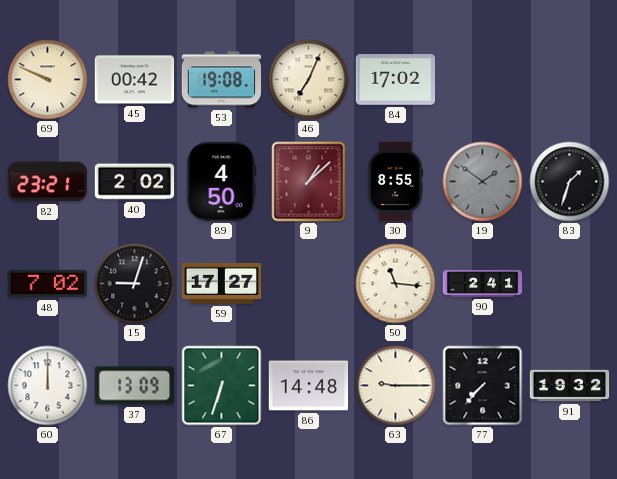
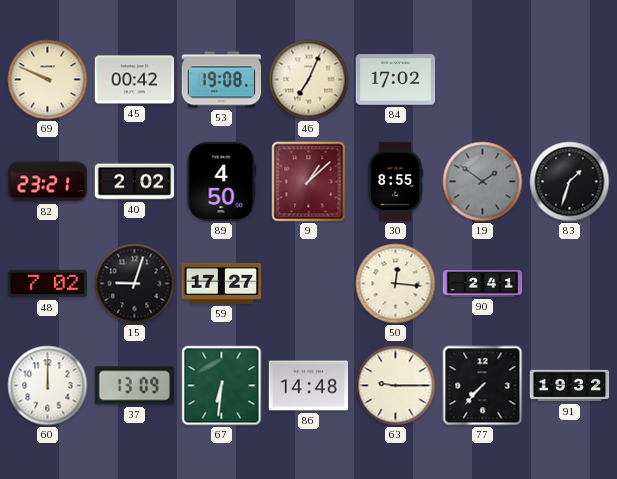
50: 11:16 -> 12:16 (396, 284)
67: 6:33 -> 6:31 (222, 386)
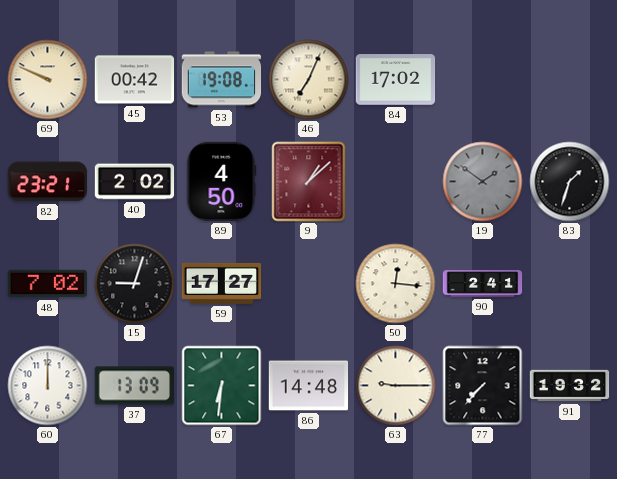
30: 8:55 -> none (395, 182)
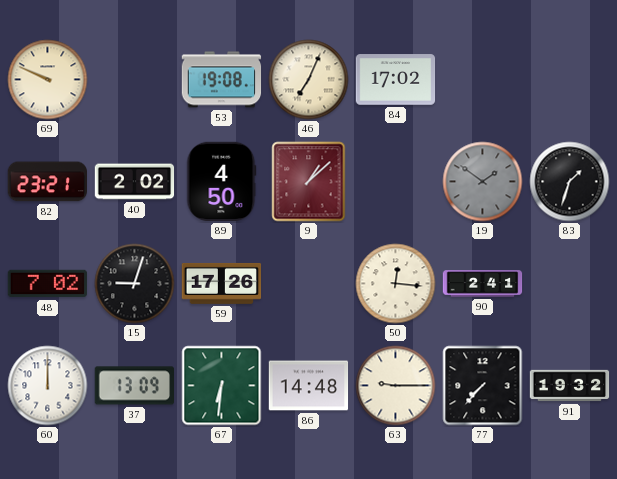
45: 00:42 -> none (135, 80)
59: 17:27 -> 17:26 (222, 283)
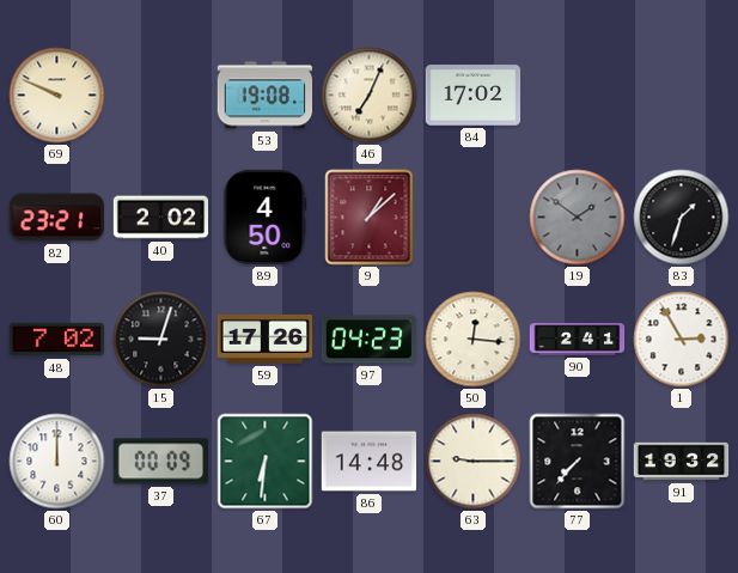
97: none -> 04:23 (368, 340)
1: none -> 2:55 (682, 340)
37: 13:09 -> 00:09 (160, 462)
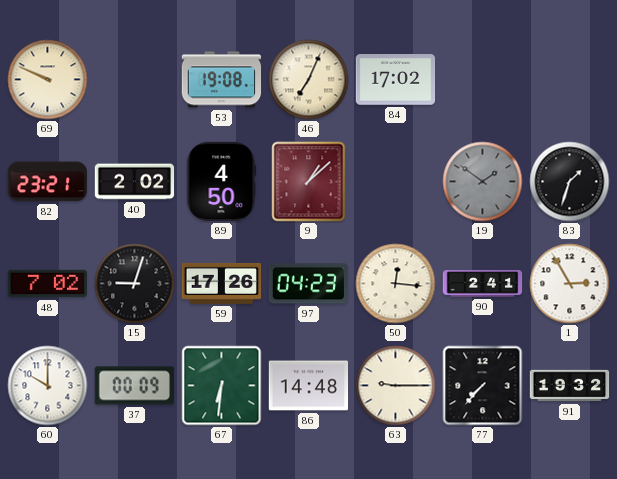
60: 12:00 -> 10:00 (48, 386)
